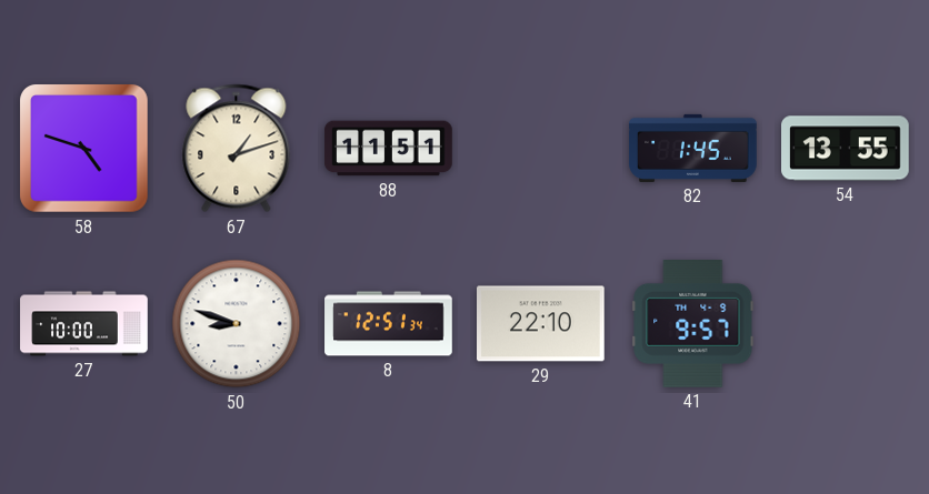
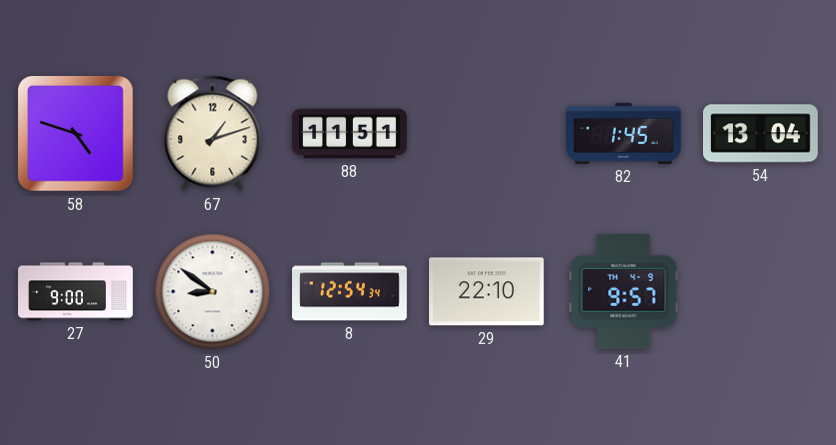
54: 13:55 -> 13:04 (761, 134)
27: 10:00 -> 9:00 (76, 292)
50: 8:48 -> 8:51 (213, 292)
8: 12:51 -> 12:54 (350, 292)
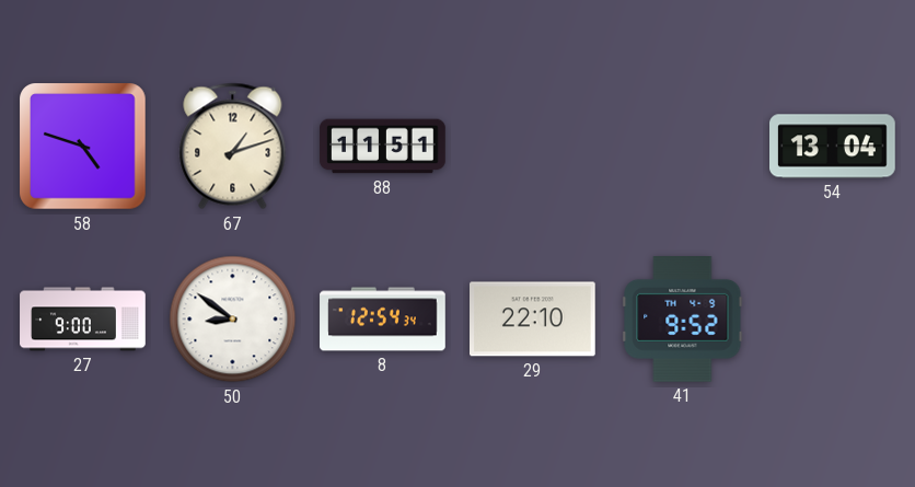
82: 1:45 -> none (624, 133)
41: 9:57 -> 9:52 (683, 320)
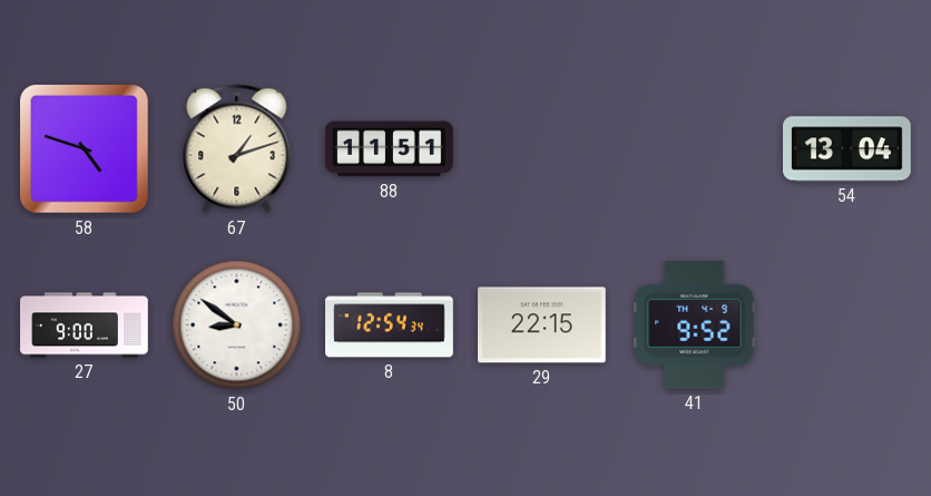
29: 22:10 -> 22:15 (542, 325)
